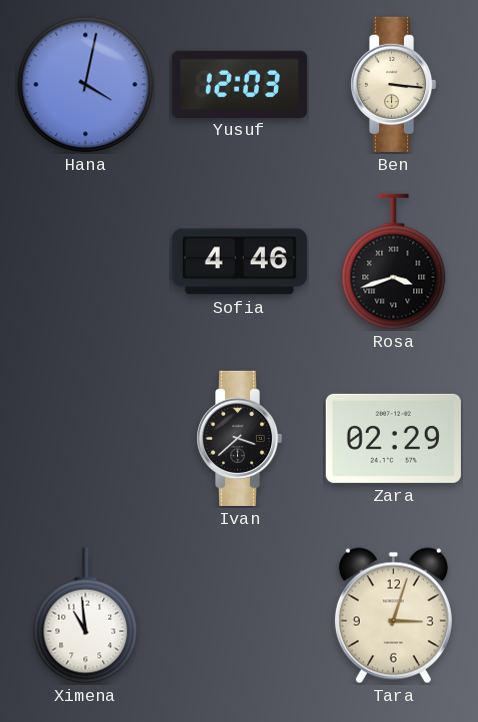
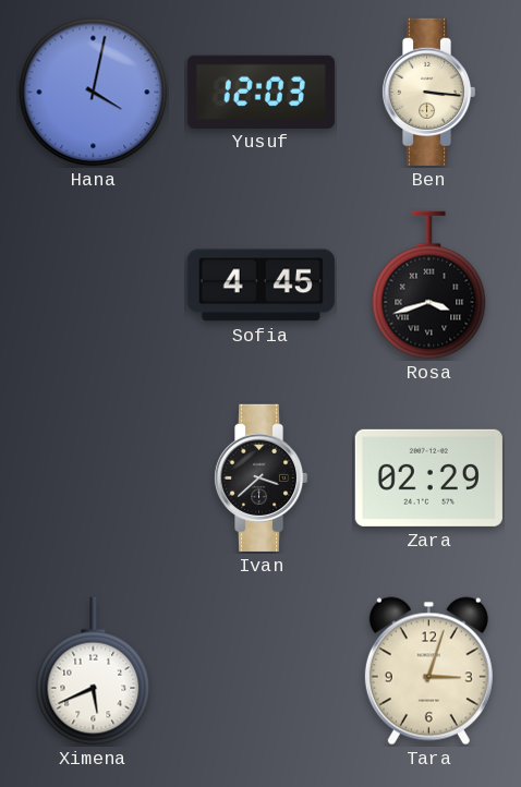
Sofia: 4:46 -> 4:45 (260, 286)
Ximena: 10:59 -> 5:41 (94, 671)
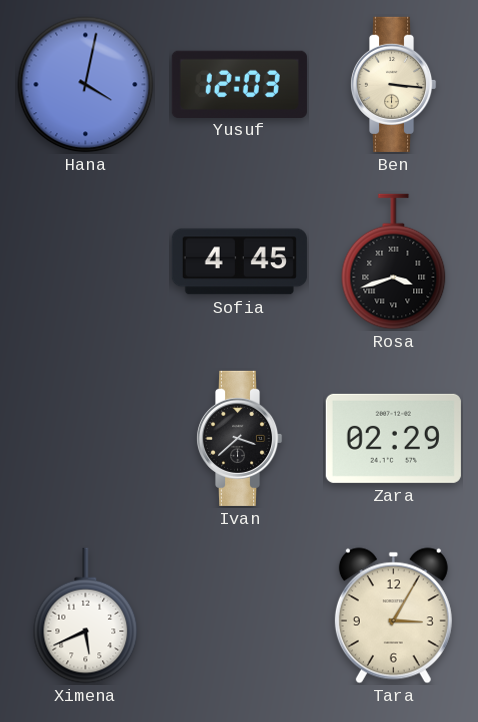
Tara: 3:03 -> 3:05 (393, 616)
